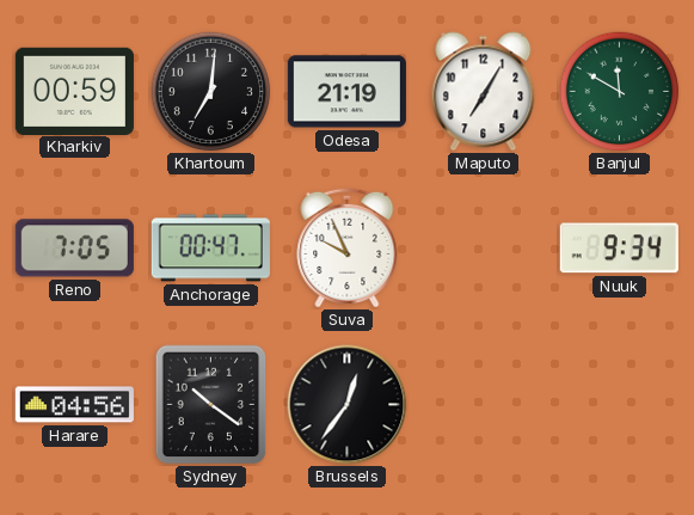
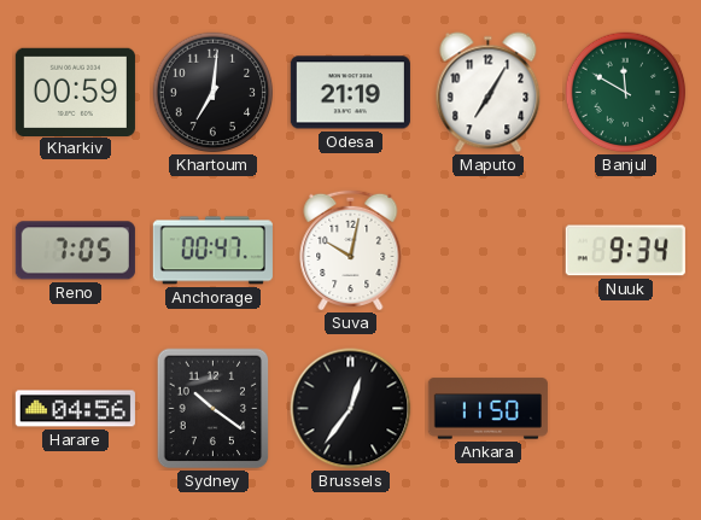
Suva: 9:56 -> 10:02 (351, 250)
Ankara: none -> 11:50 (487, 409)
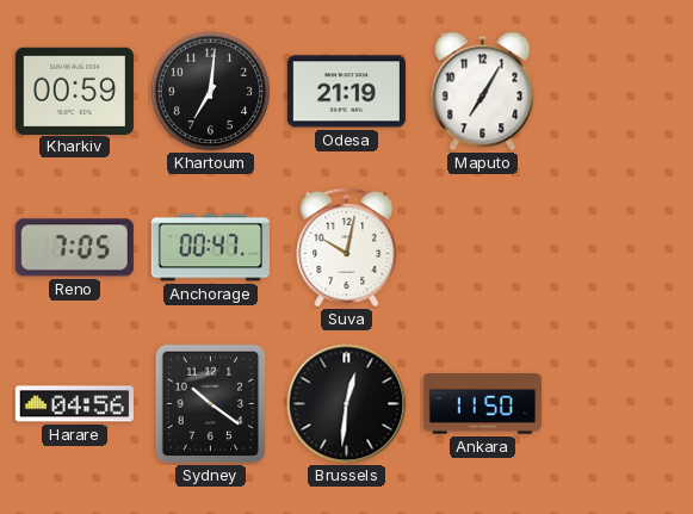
Banjul: 11:50 -> none (626, 93)
Nuuk: 9:34 -> none (625, 251)
Brussels: 12:36 -> 12:31 (347, 404)
